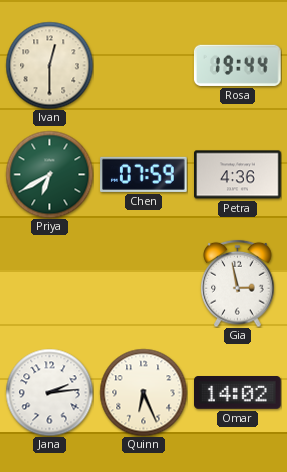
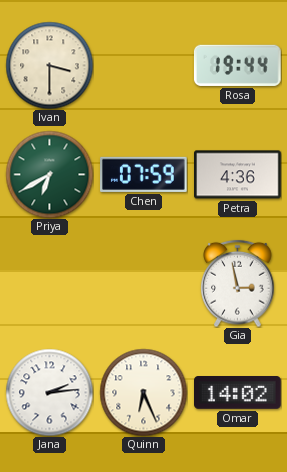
Ivan: 12:30 -> 3:30 (49, 65)
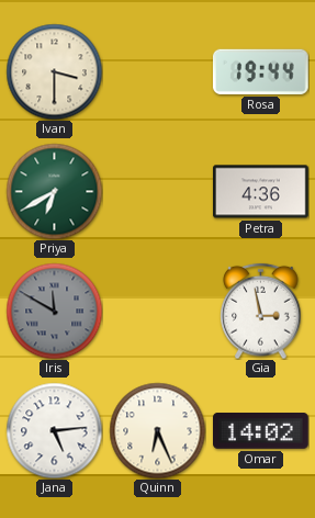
Chen: 07:59 -> none (144, 174)
Iris: none -> 11:50 (54, 311)
Jana: 2:14 -> 5:14 (54, 430)
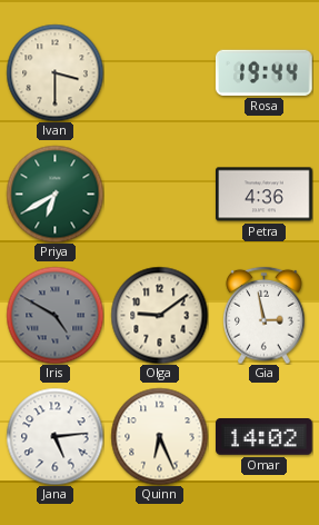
Iris: 11:50 -> 4:50 (54, 315)
Olga: none -> 9:09 (159, 315)
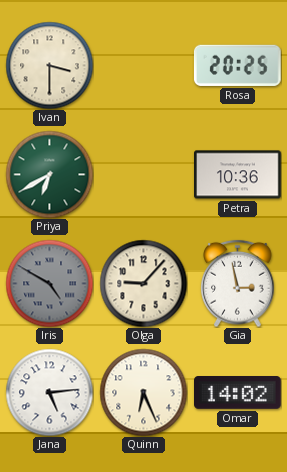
Rosa: 19:44 -> 20:25 (237, 65)
Petra: 4:36 -> 10:36 (238, 175)
Olga: 9:09 -> 9:07 (143, 283)
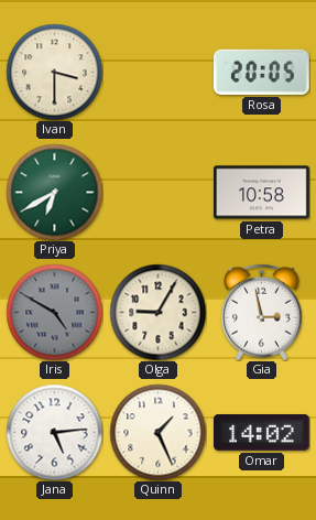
Rosa: 20:25 -> 20:05 (261, 72)
Petra: 10:36 -> 10:58 (262, 193)
Olga: 9:07 -> 9:05 (157, 312)
Quinn: 6:26 -> 1:26 (157, 432)
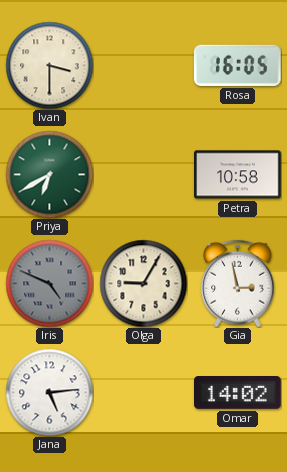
Rosa: 20:05 -> 16:05 (237, 65)
Iris: 4:50 -> 4:49 (49, 283)
Quinn: 1:26 -> none (157, 432)
